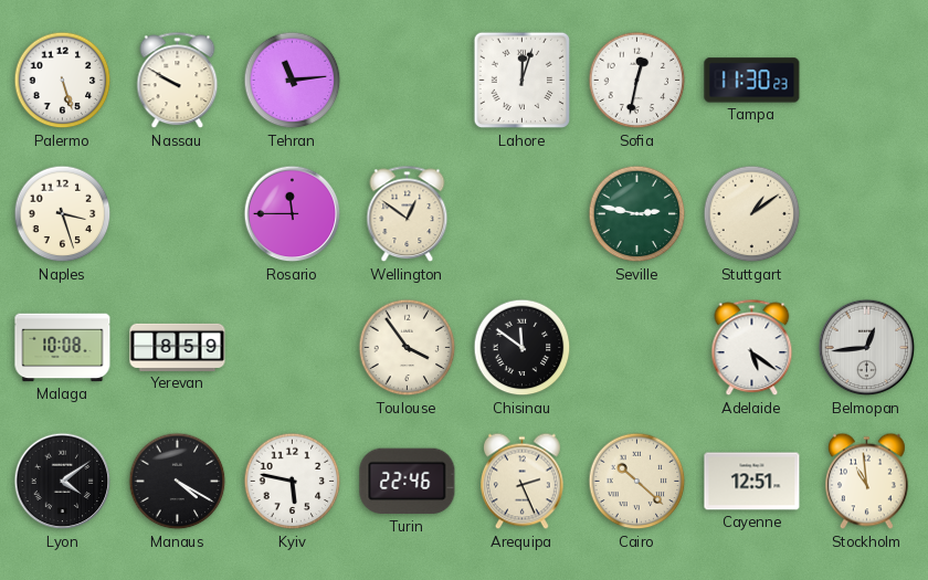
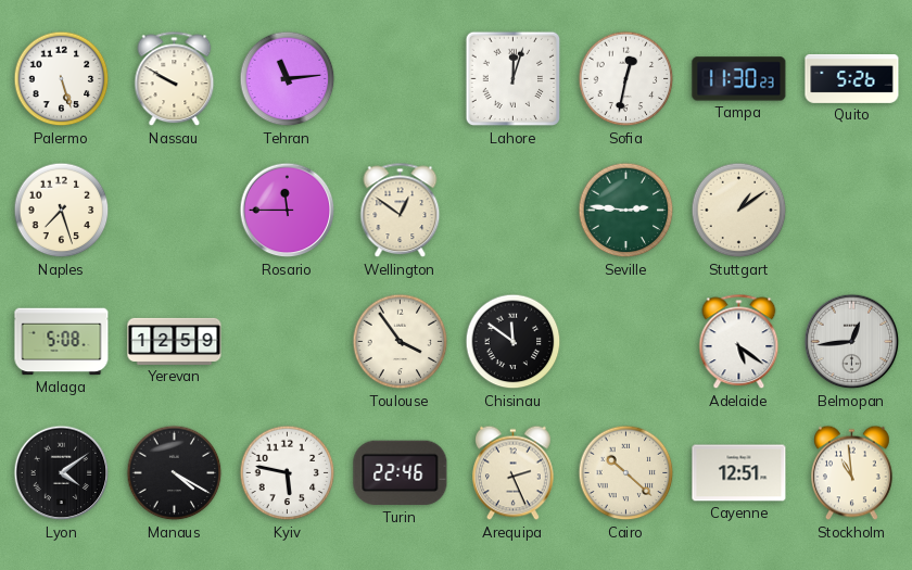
Quito: none -> 5:26 (852, 78)
Naples: 3:27 -> 7:27 (62, 211)
Seville: 2:47 -> 2:46 (626, 211)
Malaga: 10:08 -> 5:08 (62, 342)
Yerevan: 8:59 -> 12:59 (175, 341)
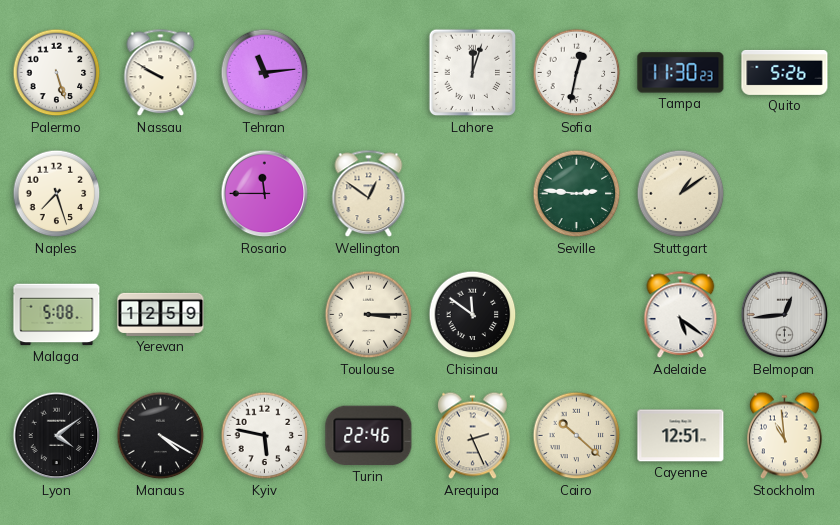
Toulouse: 3:54 -> 3:15 (369, 315)
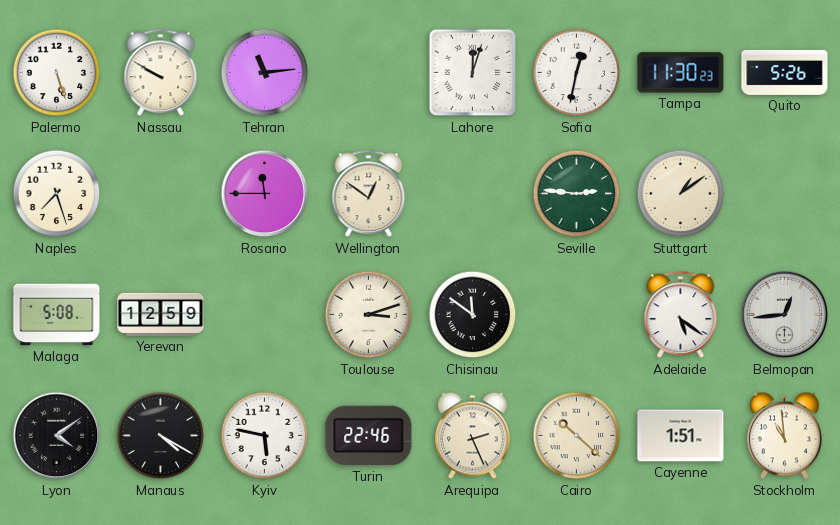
Toulouse: 3:15 -> 3:12 (369, 315)
Cayenne: 12:51 -> 1:51 (681, 436)
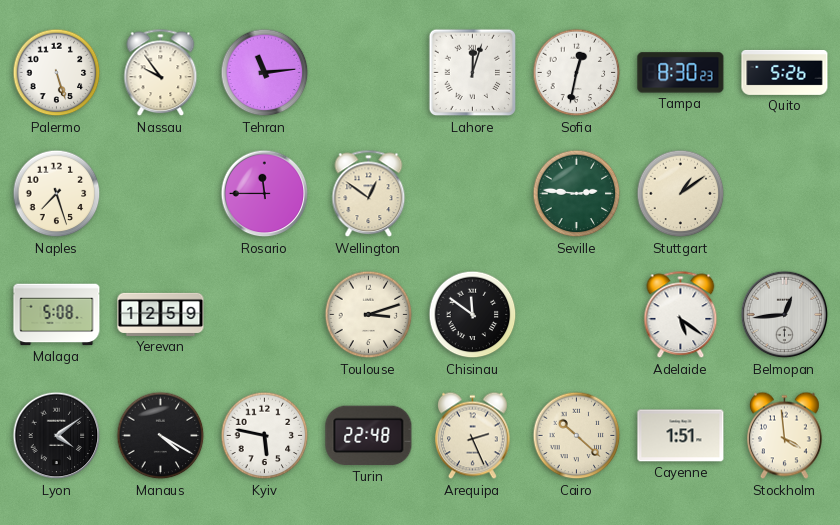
Nassau: 9:50 -> 9:54 (161, 73)
Tampa: 11:30 -> 8:30 (681, 73)
Turin: 22:46 -> 22:48 (369, 436)
Stockholm: 10:59 -> 3:59 (785, 436)
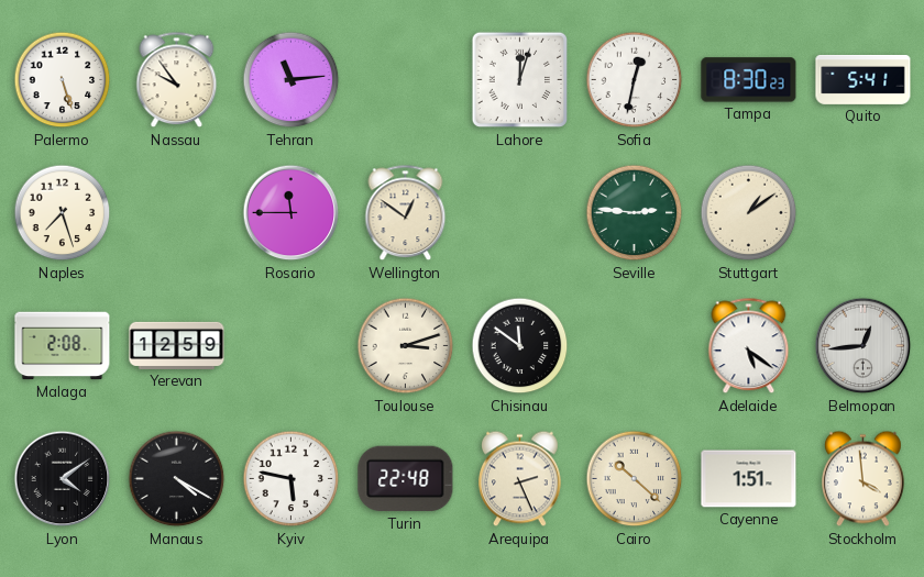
Quito: 5:26 -> 5:41 (864, 79)
Malaga: 5:08 -> 2:08 (63, 346)
